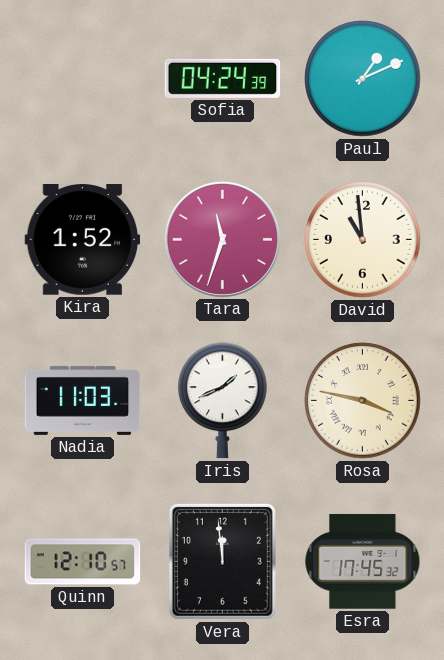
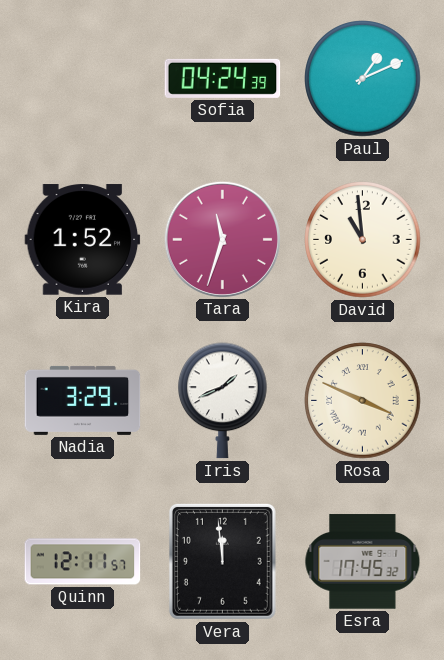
Nadia: 11:03 -> 3:29 (83, 400)
Rosa: 3:47 -> 3:49 (363, 401)
Quinn: 12:10 -> 12:11 (83, 562)
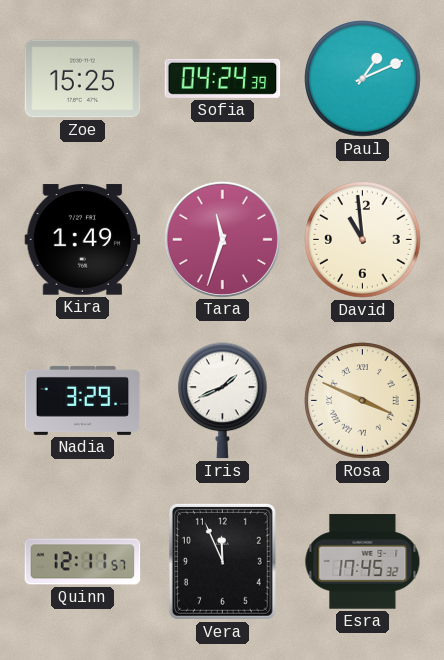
Zoe: none -> 15:25 (83, 79)
Kira: 1:52 -> 1:49 (83, 240)
Vera: 11:59 -> 11:56 (222, 561)
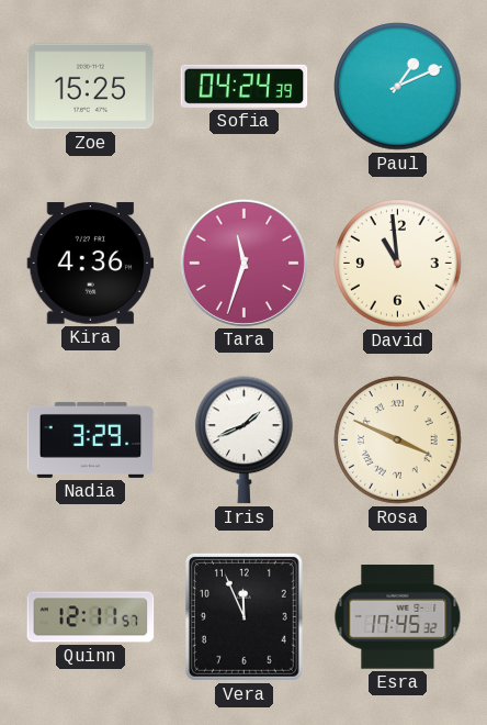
Kira: 1:49 -> 4:36 (91, 264)
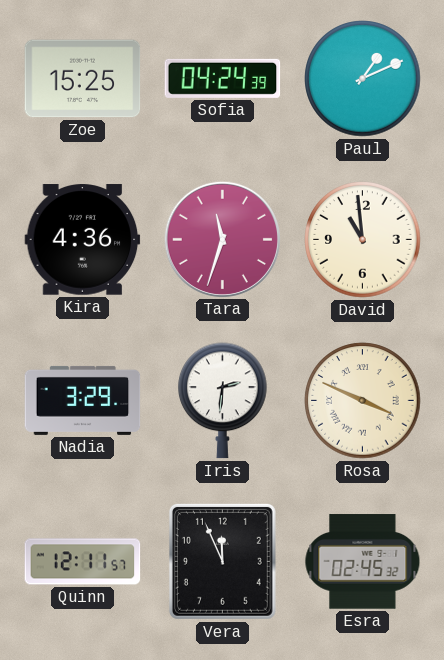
Iris: 1:41 -> 2:31 (223, 401)
Esra: 17:45 -> 02:45 (363, 562)
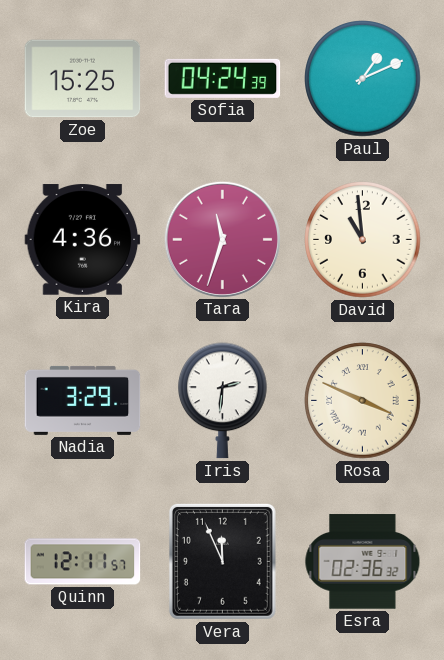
Esra: 02:45 -> 02:36 (363, 562)
